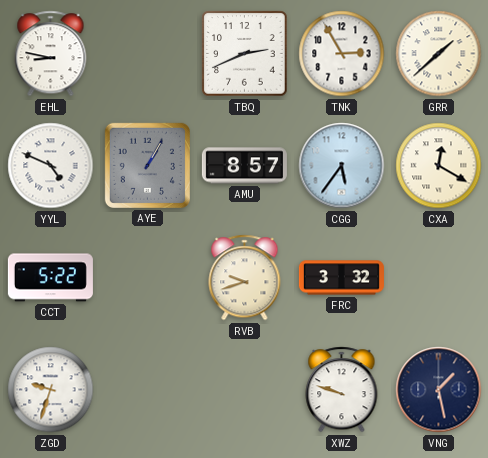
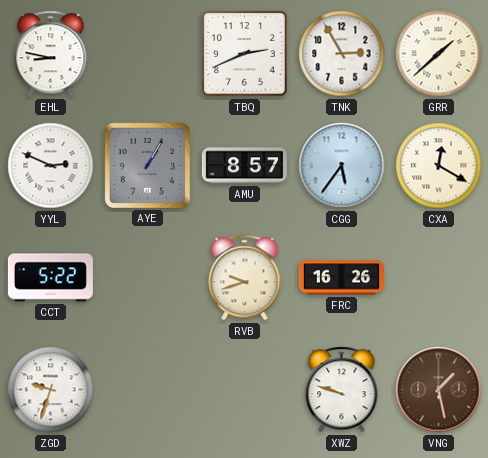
YYL: 4:49 -> 2:49 (51, 166)
FRC: 3:32 -> 16:26 (341, 278)
VNG dial: navy -> brown (439, 390)
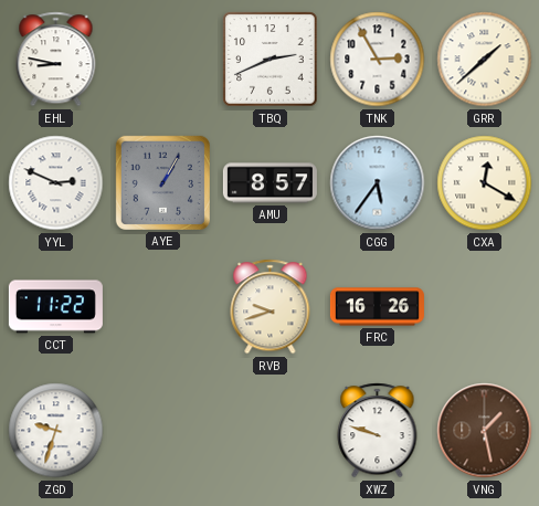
CCT: 5:22 -> 11:22 (55, 307)
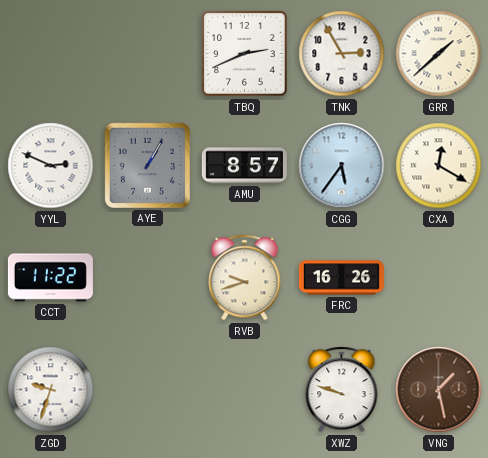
EHL: 8:47 -> none (56, 60)
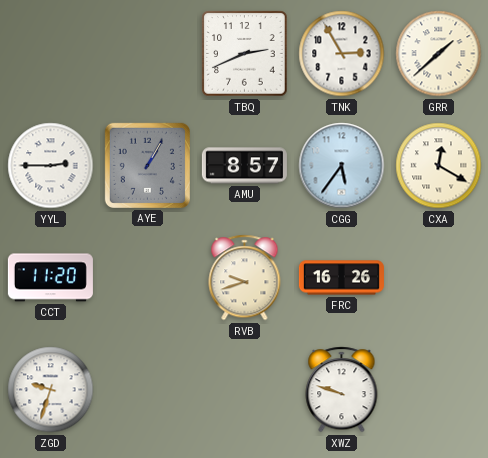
YYL: 2:49 -> 2:45 (51, 166)
CCT: 11:22 -> 11:20 (50, 278)
VNG: 1:28 -> none (439, 390)
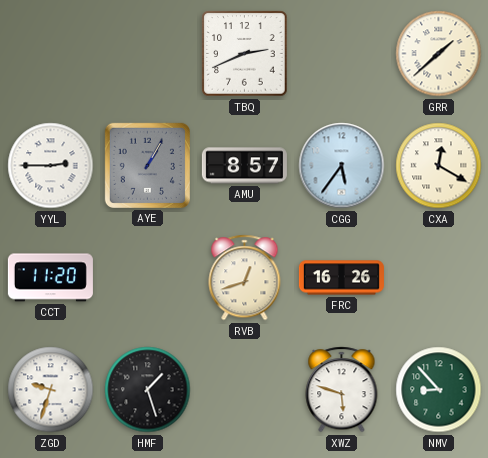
TNK: 2:55 -> none (342, 54)
RVB: 9:42 -> 12:42 (245, 278)
HMF: none -> 1:27 (148, 390)
XWZ: 9:48 -> 5:48 (342, 390)
NMV: none -> 8:53 (439, 390)
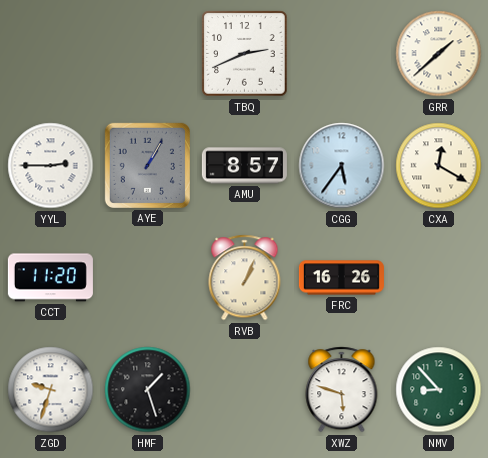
RVB: 12:42 -> 1:04 (245, 278)
